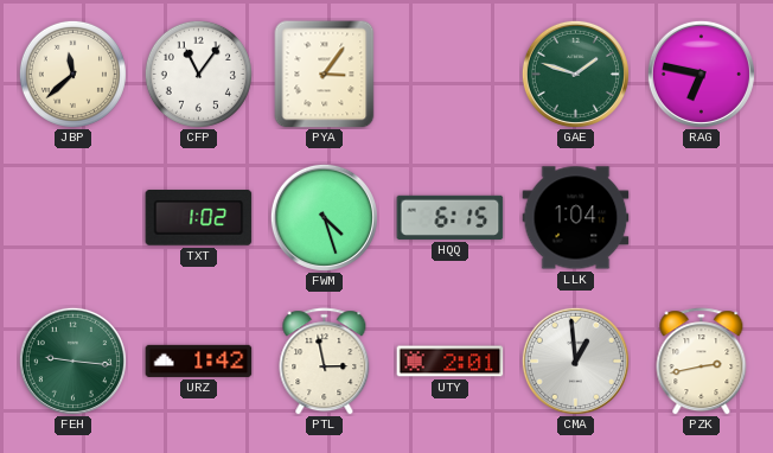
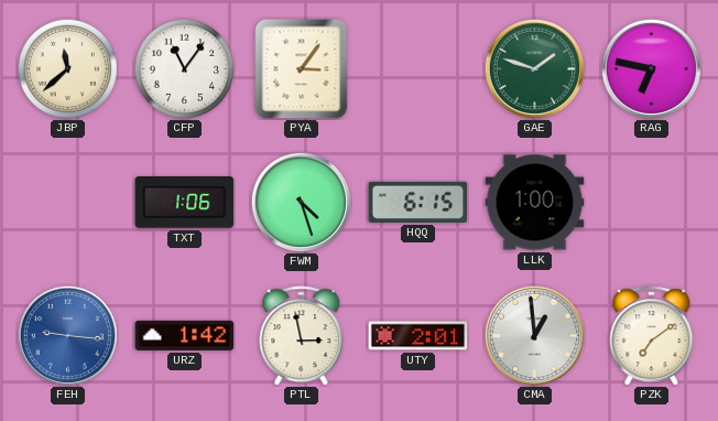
TXT: 1:02 -> 1:06 (185, 203)
LLK: 1:04 -> 1:00 (535, 203)
FEH dial: green -> blue (67, 335)
PZK: 2:43 -> 7:09 (652, 336)
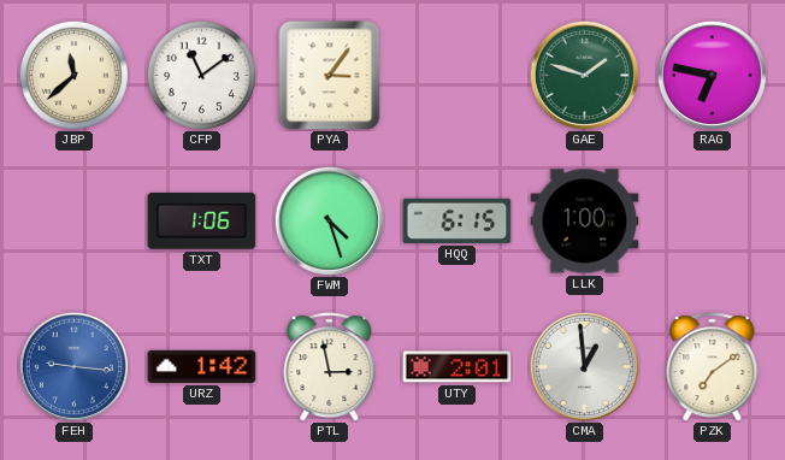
CFP: 11:06 -> 11:09 (201, 75)
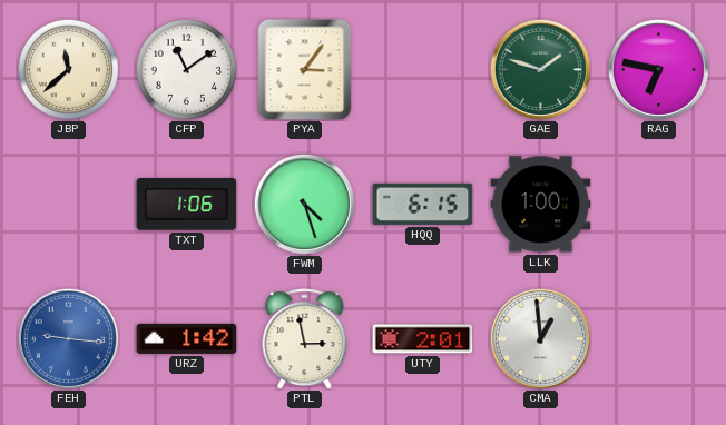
PZK: 7:09 -> none (713, 367)
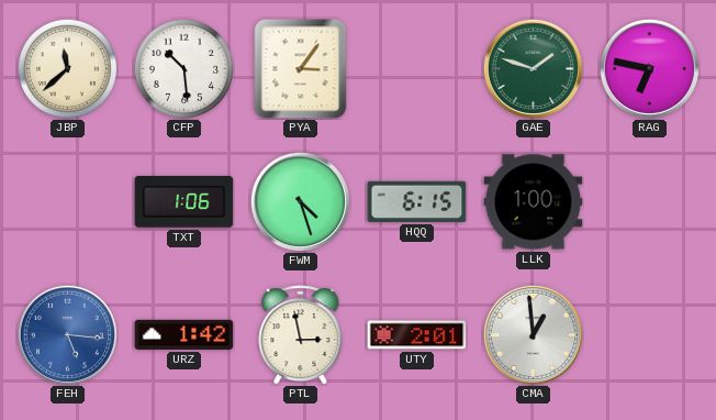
CFP: 11:09 -> 10:29 (183, 68)
FEH: 9:16 -> 5:16 (67, 334)
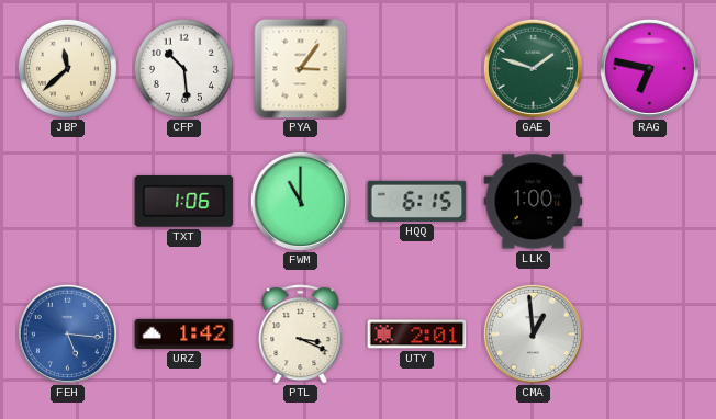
FWM: 4:27 -> 11:00 (300, 201)
PTL: 2:58 -> 3:19 (301, 335)
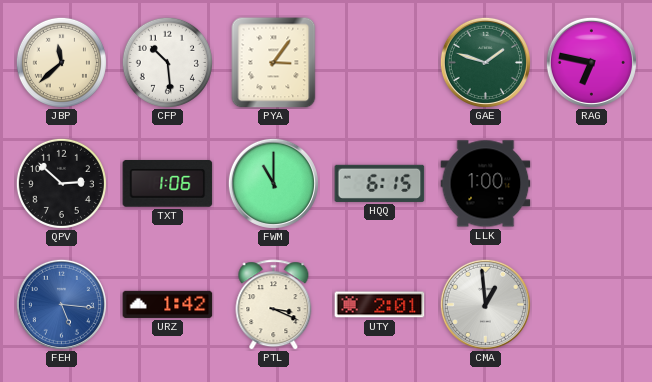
QPV: none -> 2:52 (61, 183)
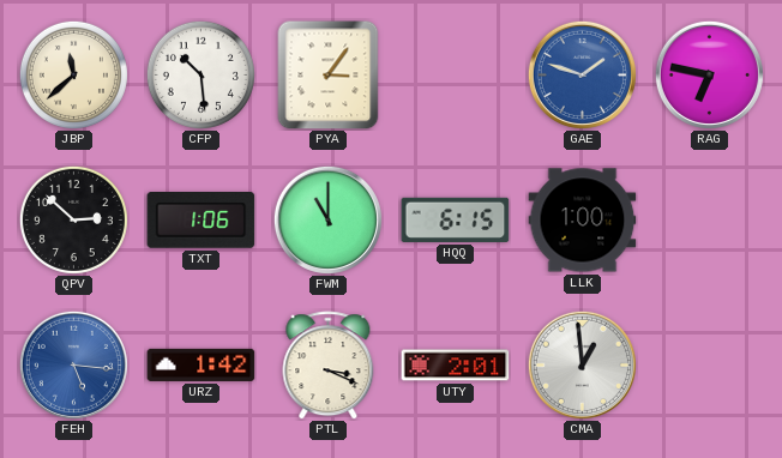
GAE dial: green -> blue (582, 74)
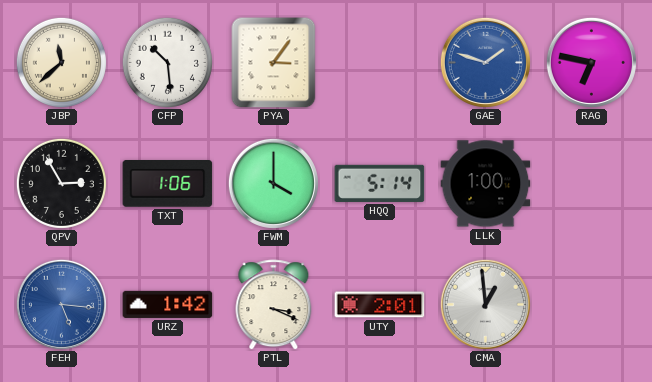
QPV: 2:52 -> 2:55 (61, 183)
FWM: 11:00 -> 4:00 (273, 183)
HQQ: 6:15 -> 5:14 (380, 183)
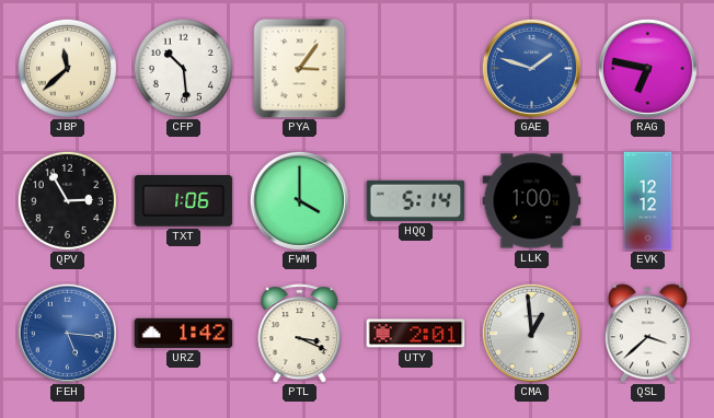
EVK: none -> 12:12 (648, 201)
QSL: none -> 3:38 (647, 334)
